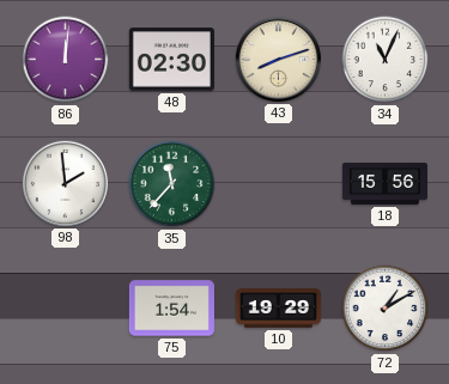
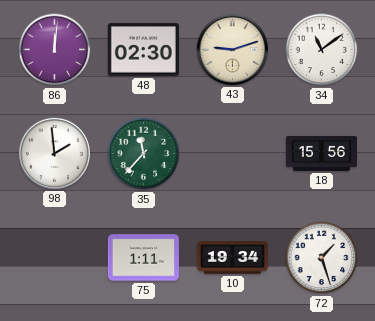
43: 8:12 -> 9:12 (232, 49)
34: 11:04 -> 11:09 (322, 50)
75: 1:54 -> 1:11 (143, 258)
10: 19:29 -> 19:34 (232, 258)
72: 1:10 -> 1:27 (322, 258)
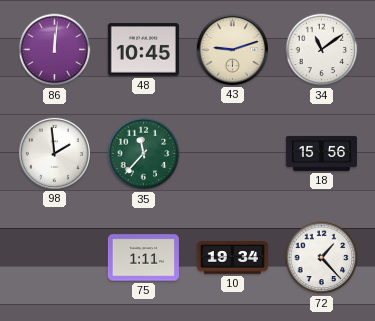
48: 02:30 -> 10:45 (143, 50)
72: 1:27 -> 1:23 (322, 258)
